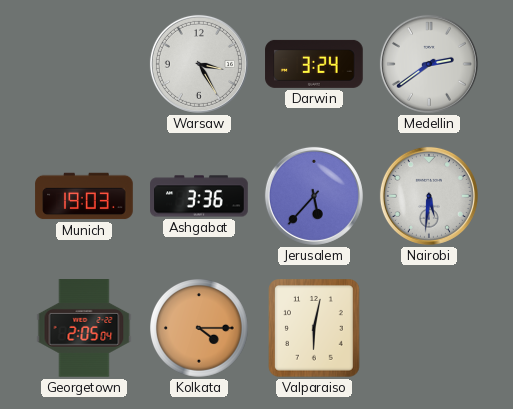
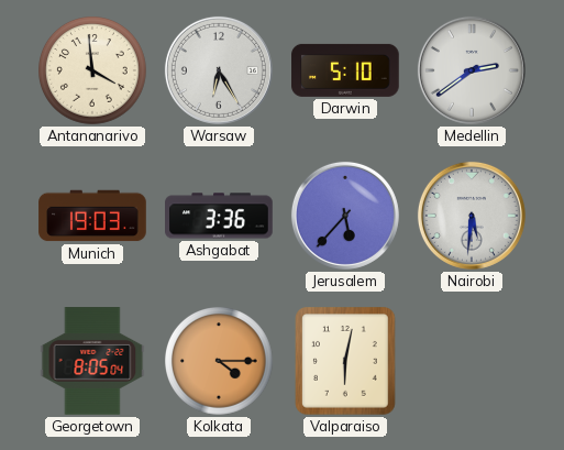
Antananarivo: none -> 3:59 (93, 72)
Warsaw: 3:25 -> 6:25 (219, 70)
Darwin: 3:24 -> 5:10 (345, 70)
Georgetown: 2:05 -> 8:05 (92, 361)
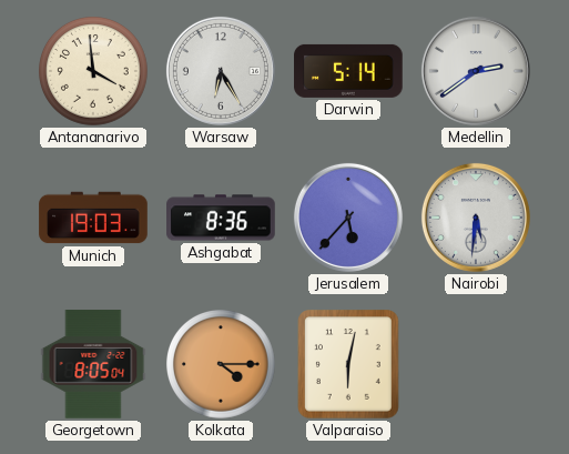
Darwin: 5:10 -> 5:14 (348, 71)
Ashgabat: 3:36 -> 8:36 (221, 218)
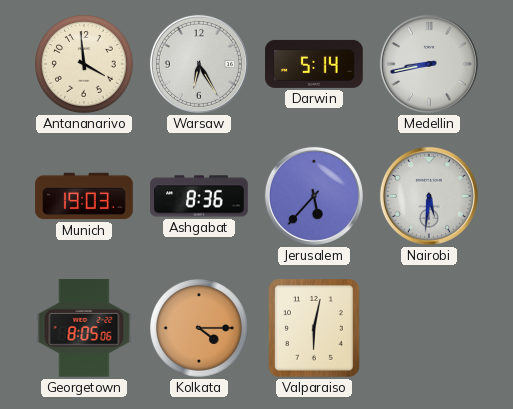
Medellin: 2:39 -> 8:43 (429, 64)
Georgetown: 8:05:04 -> 8:05:06 (84, 328)
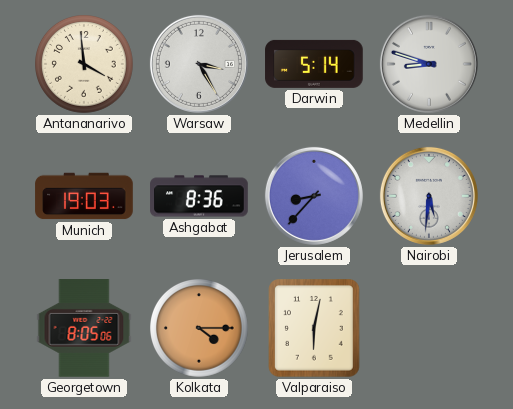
Warsaw: 6:25 -> 3:25 (199, 64)
Medellin: 8:43 -> 8:48 (429, 64)
Jerusalem: 5:37 -> 8:37 (314, 196)
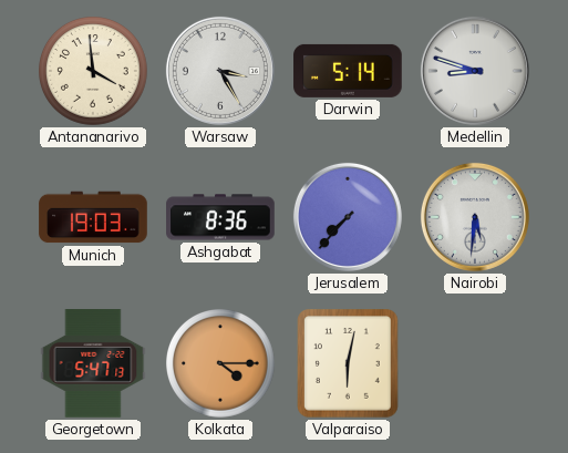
Jerusalem: 8:37 -> 7:37 (348, 217)
Georgetown: 8:05 -> 5:47 (93, 363)
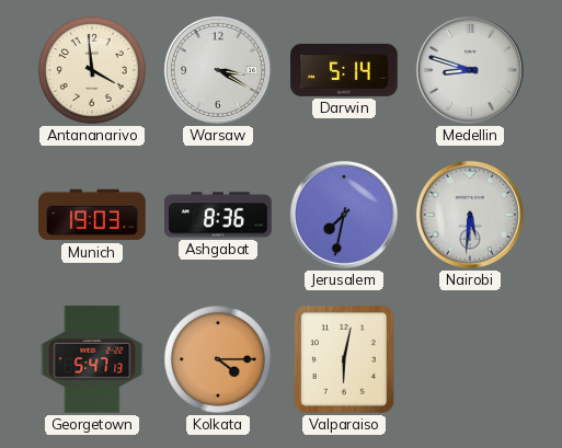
Warsaw: 3:25 -> 3:20 (218, 70)
Jerusalem: 7:37 -> 7:32 (344, 215)
